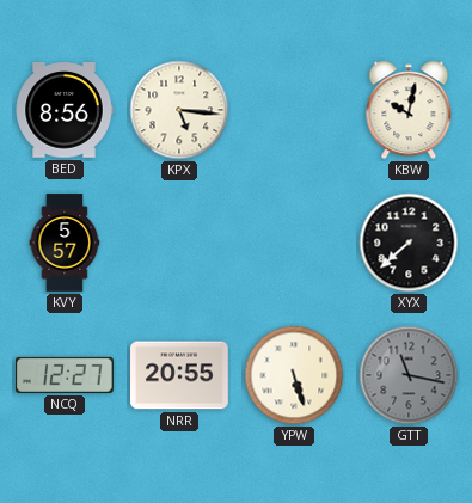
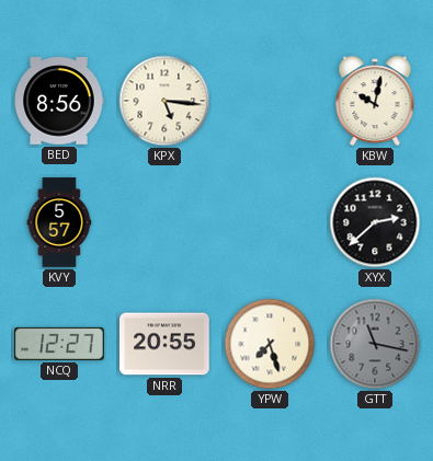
XYX: 7:38 -> 2:38 (375, 222)
YPW: 5:27 -> 7:27 (270, 344)
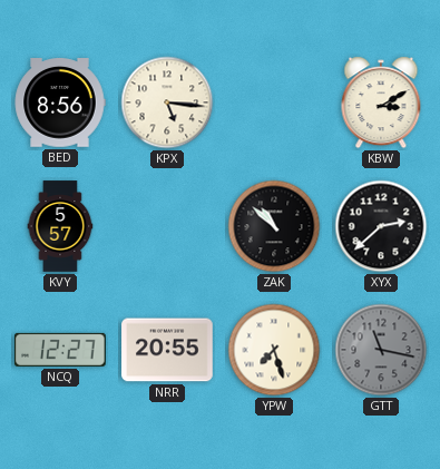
KBW: 10:02 -> 3:10 (381, 102)
ZAK: none -> 10:52 (274, 226)
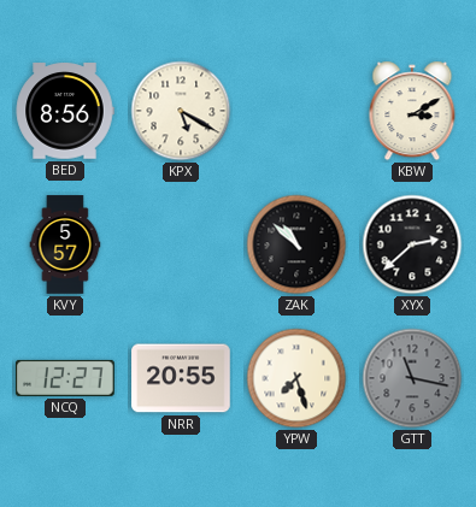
KPX: 5:16 -> 5:20 (181, 111)
